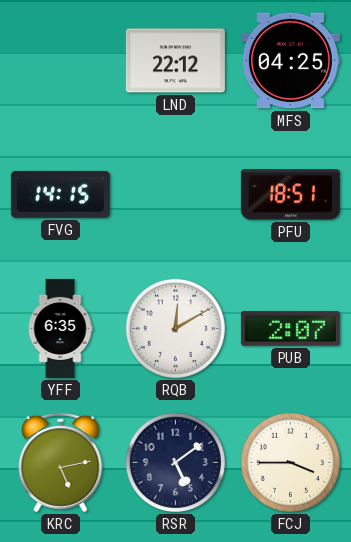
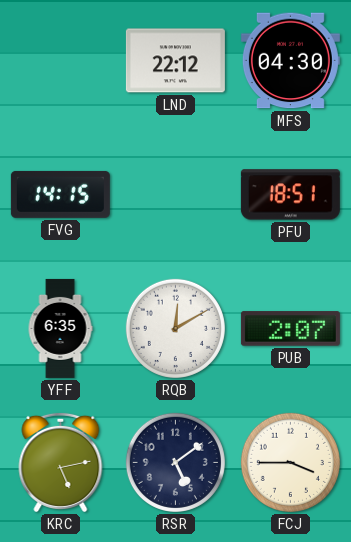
MFS: 04:25 -> 04:30 (290, 61)
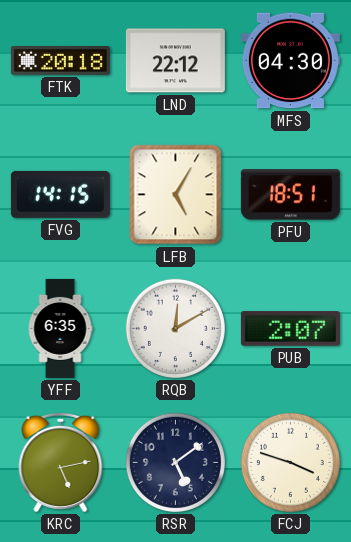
FTK: none -> 20:18 (60, 61)
LFB: none -> 5:05 (176, 195)
FCJ: 3:45 -> 3:48 (290, 462)
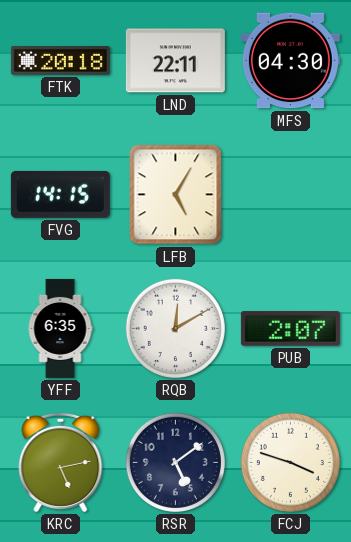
LND: 22:12 -> 22:11 (175, 61)
PFU: 18:51 -> none (290, 195)
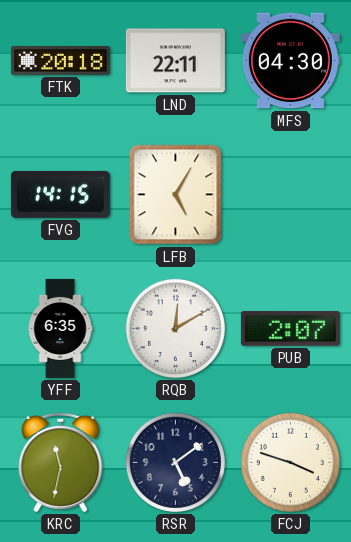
KRC: 5:13 -> 11:32 (61, 462)
